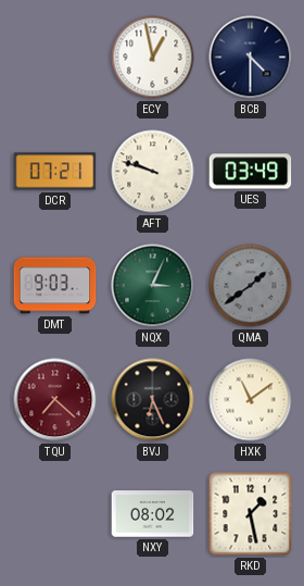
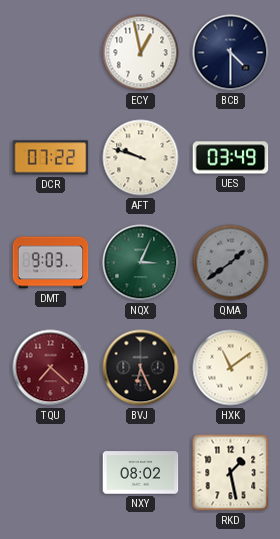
DCR: 07:21 -> 07:22 (51, 158)
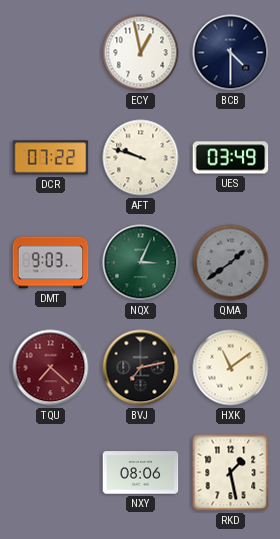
BVJ: 6:26 -> 7:13 (141, 368)
NXY: 08:02 -> 08:06 (141, 473)
